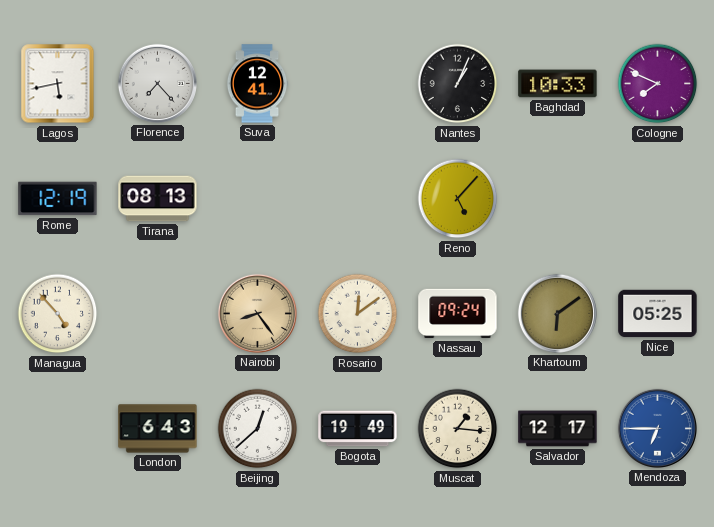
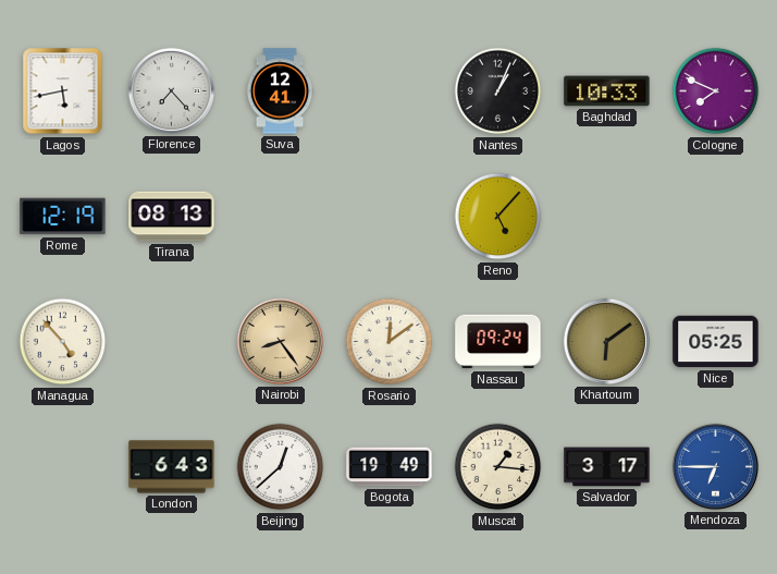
Salvador: 12:17 -> 3:17 (607, 467)
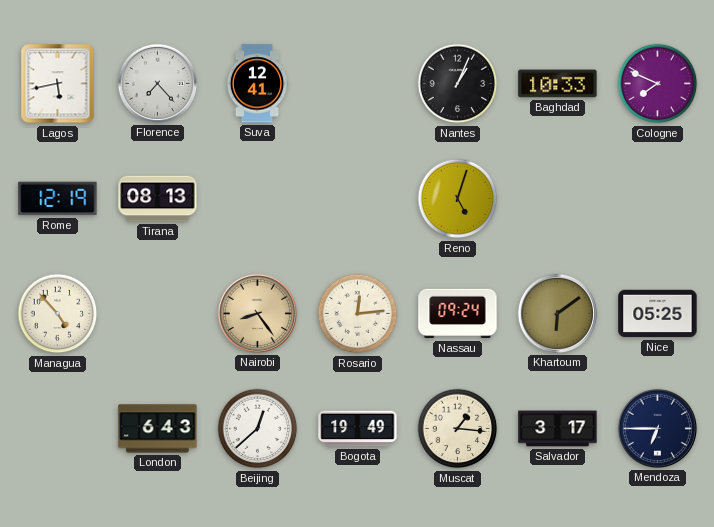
Reno: 5:07 -> 5:03 (458, 199)
Rosario: 12:09 -> 12:14 (358, 314)
Mendoza dial: blue -> navy (657, 428)
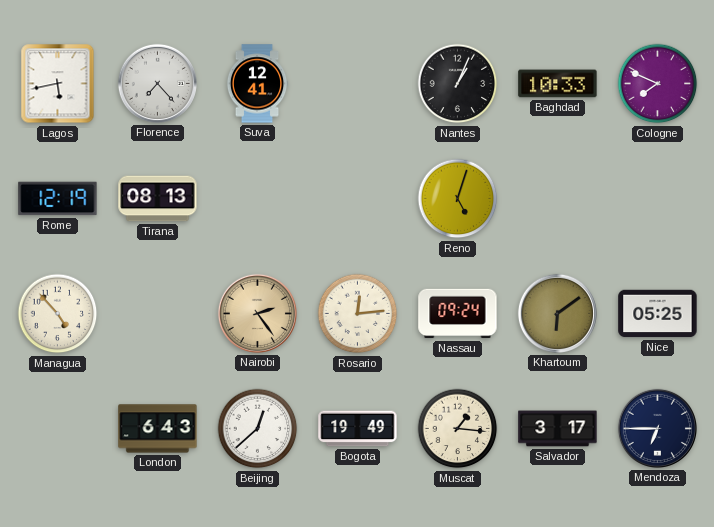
Nairobi: 8:24 -> 2:24 (257, 313)
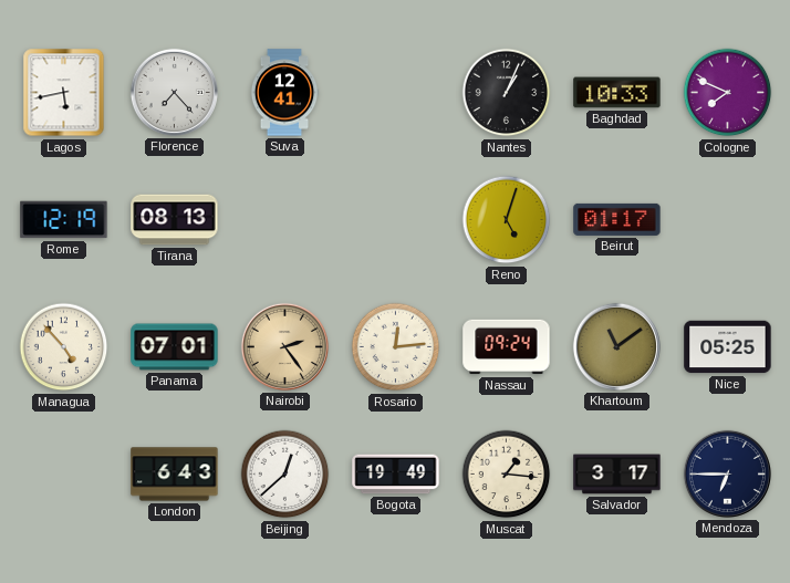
Beirut: none -> 01:17 (617, 219)
Panama: none -> 07:01 (175, 347)
Khartoum: 6:09 -> 11:09 (616, 346)
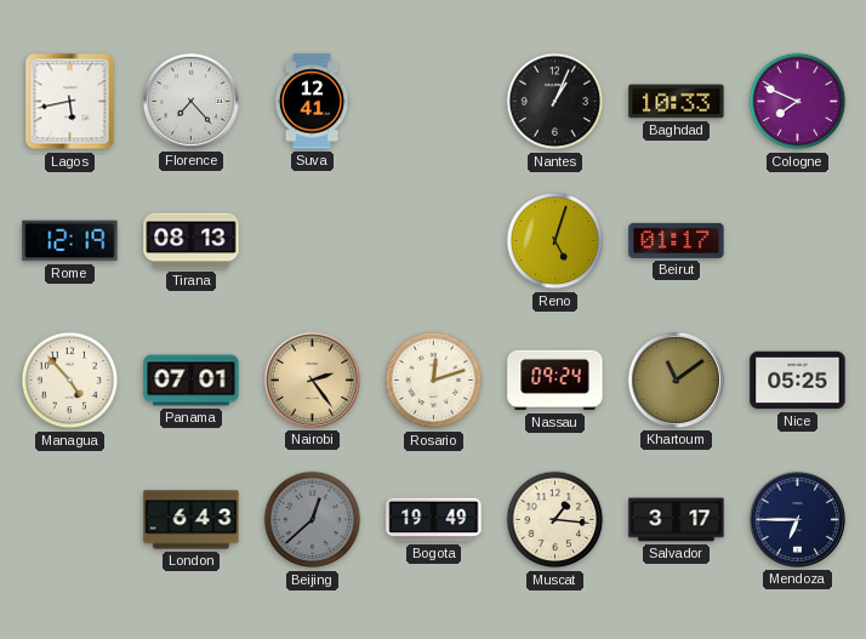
Rosario: 12:14 -> 12:12 (434, 381)
Beijing dial: white -> grey (313, 520)
